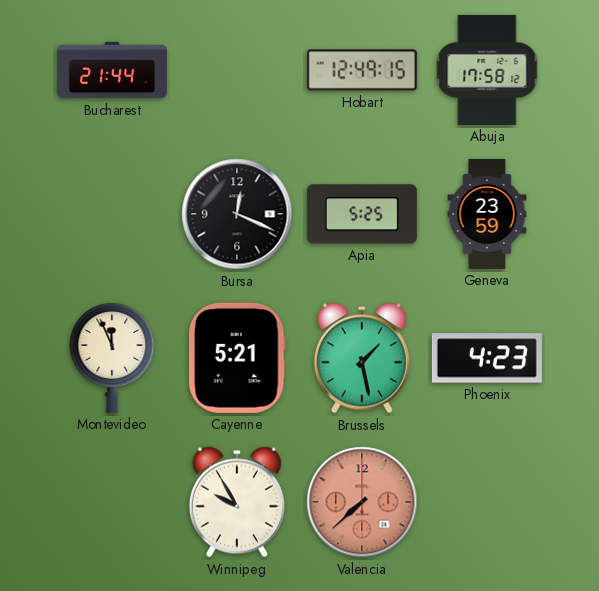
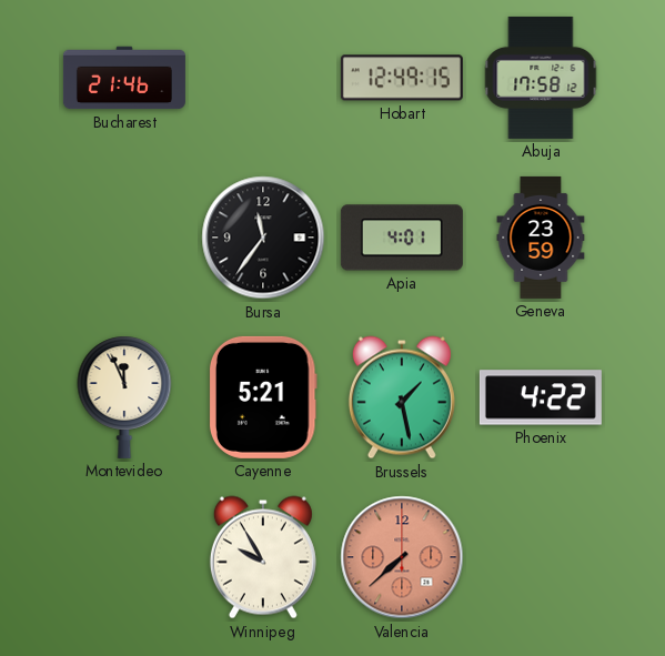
Bucharest: 21:44 -> 21:46 (124, 78)
Bursa: 12:19 -> 11:36 (263, 238)
Apia: 5:25 -> 4:01 (402, 238)
Phoenix: 4:23 -> 4:22 (541, 397)
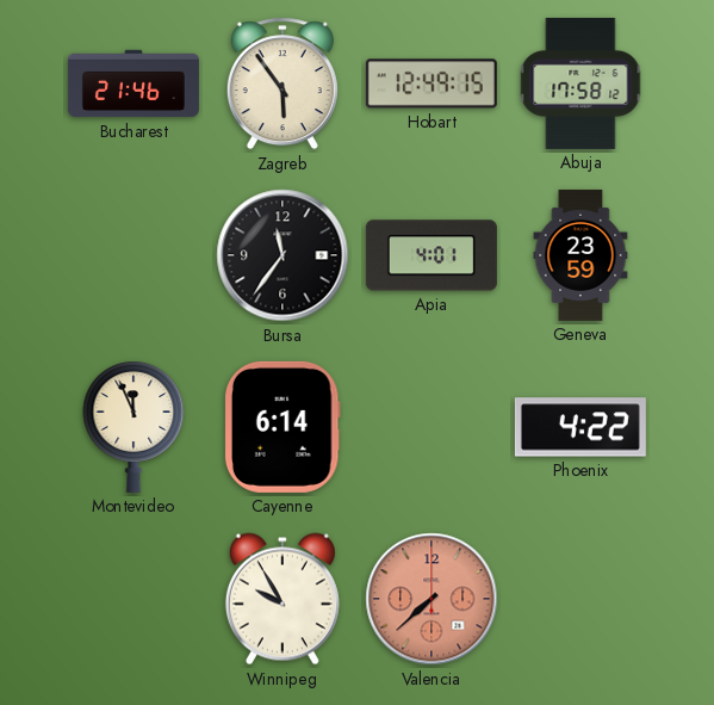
Zagreb: none -> 5:54 (283, 84)
Cayenne: 5:21 -> 6:14 (283, 427)
Brussels: 1:28 -> none (402, 397)
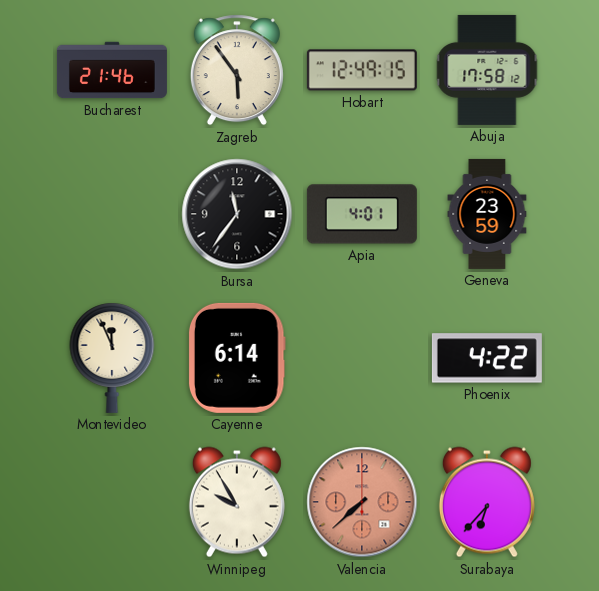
Surabaya: none -> 6:37 (487, 502)
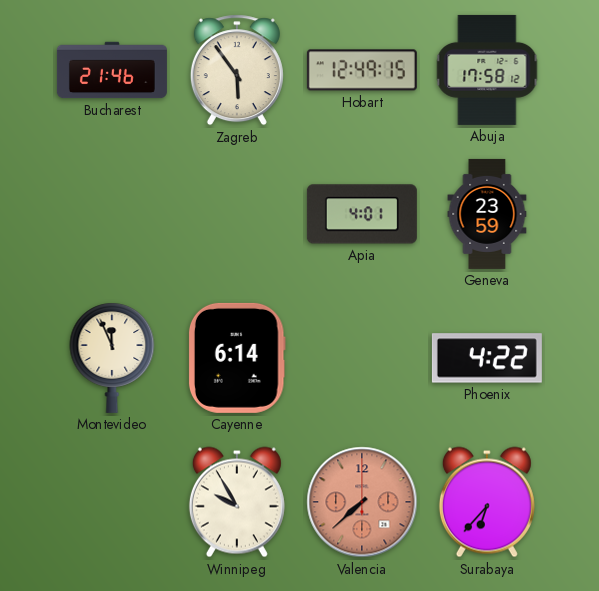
Bursa: 11:36 -> none (237, 214)
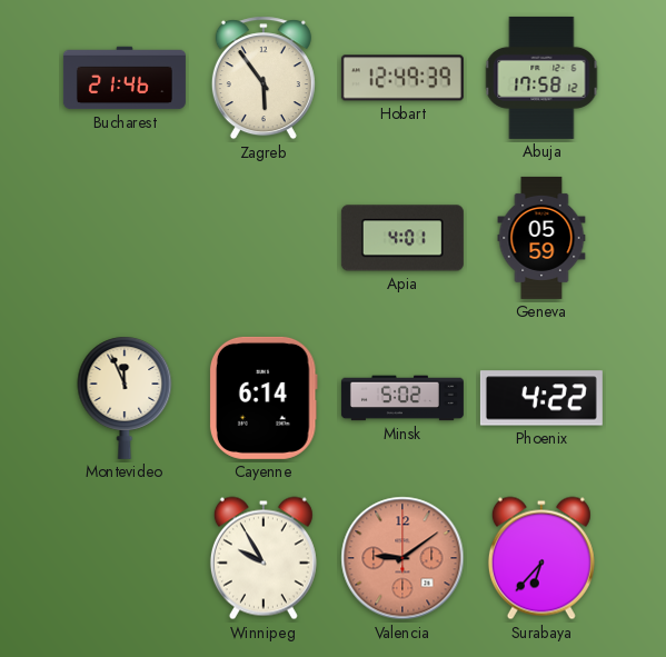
Hobart: 12:49:15 -> 12:49:39 (402, 78)
Geneva: 23:59 -> 05:59 (541, 238)
Minsk: none -> 5:02 (402, 398)
Valencia: 7:38 -> 9:09 (402, 558)
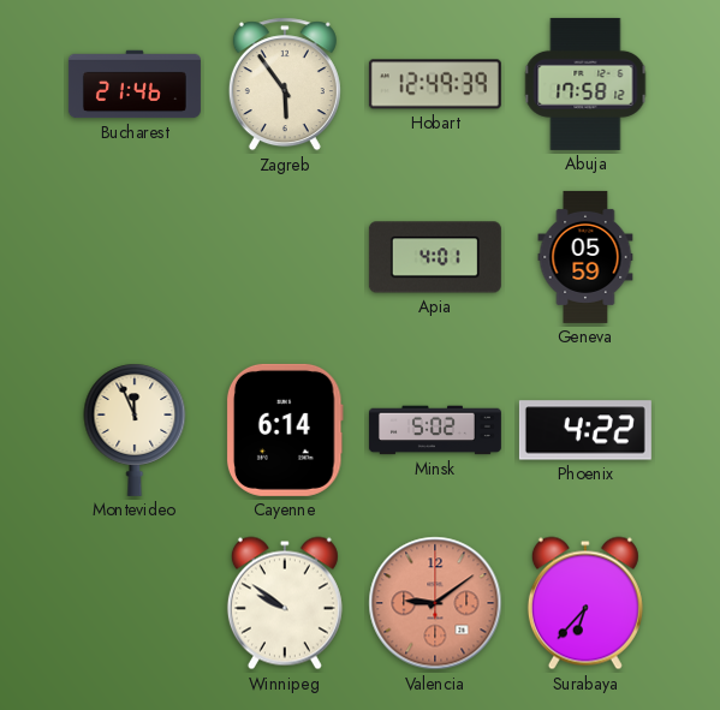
Winnipeg: 9:55 -> 9:51 (285, 603)
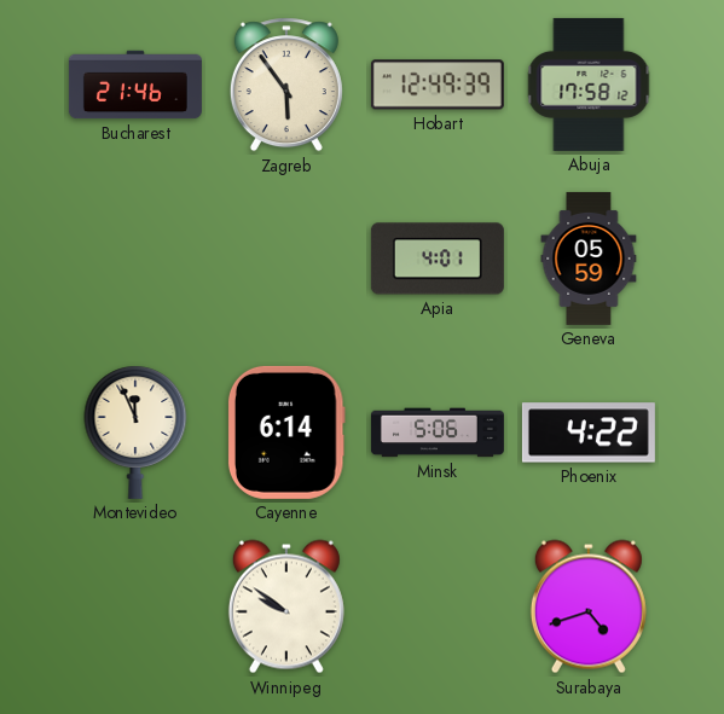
Minsk: 5:02 -> 5:06 (438, 433)
Valencia: 9:09 -> none (435, 603)
Surabaya: 6:37 -> 4:42 (589, 606)
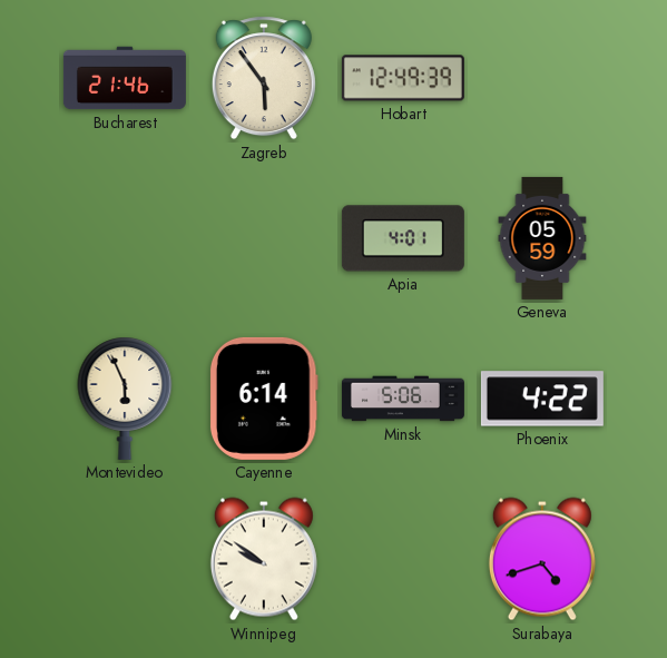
Abuja: 17:58 -> none (589, 85)
Montevideo: 11:56 -> 5:56 (125, 399)
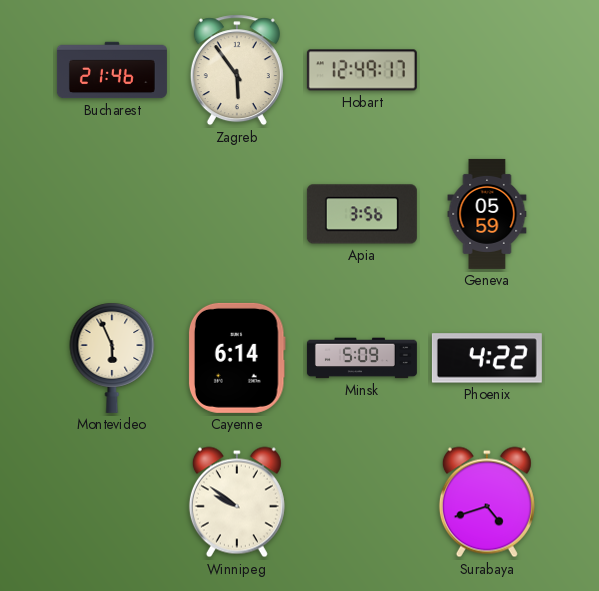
Hobart: 12:49:39 -> 12:49:17 (362, 70)
Apia: 4:01 -> 3:56 (362, 214)
Minsk: 5:06 -> 5:09 (362, 358)
